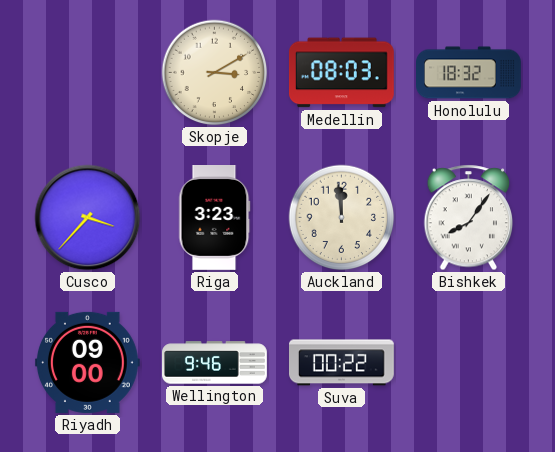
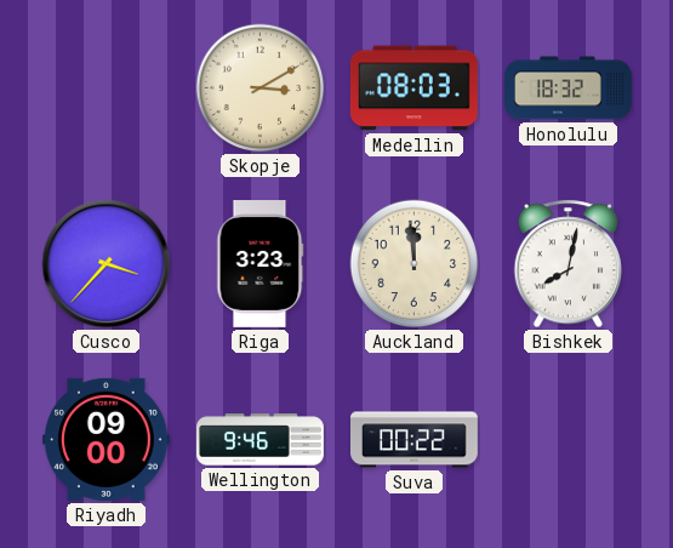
Bishkek: 8:06 -> 8:02 (569, 264)
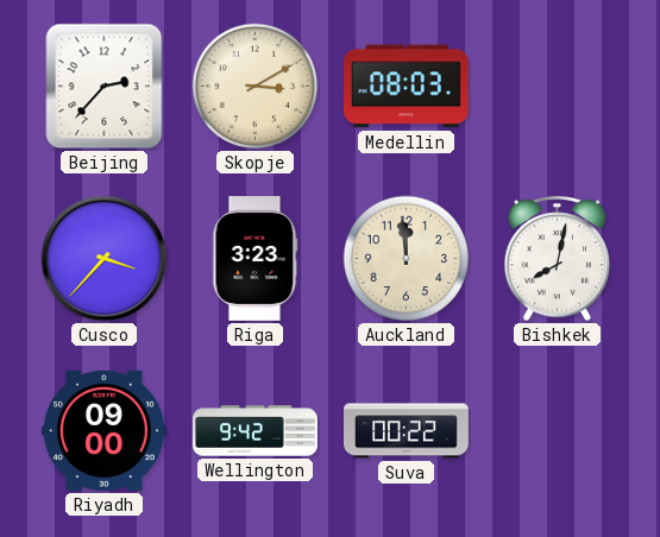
Beijing: none -> 2:37 (105, 87)
Honolulu: 18:32 -> none (569, 89)
Wellington: 9:46 -> 9:42 (256, 431)
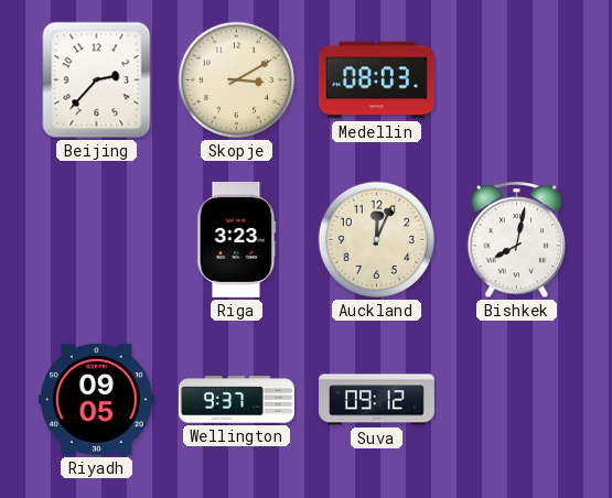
Cusco: 3:37 -> none (105, 259)
Auckland: 11:59 -> 12:04 (377, 240)
Riyadh: 09:00 -> 09:05 (96, 399)
Wellington: 9:42 -> 9:37 (237, 400)
Suva: 00:22 -> 09:12 (377, 400)
